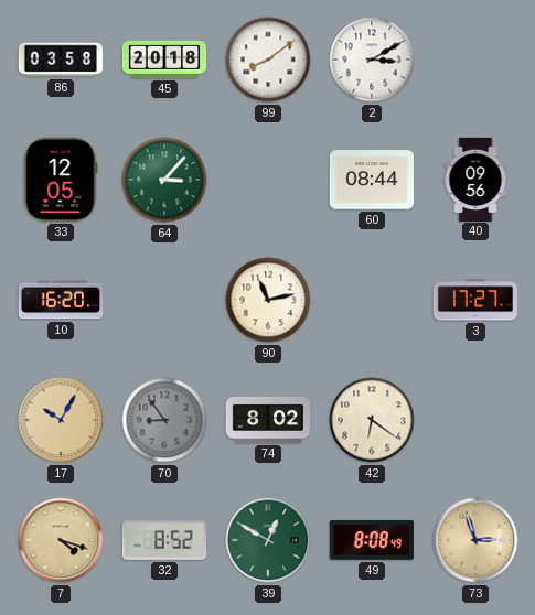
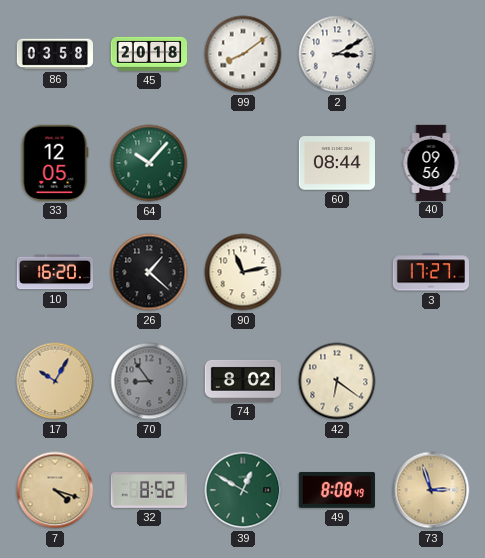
64: 3:07 -> 10:07 (149, 163)
26: none -> 1:22 (149, 272)
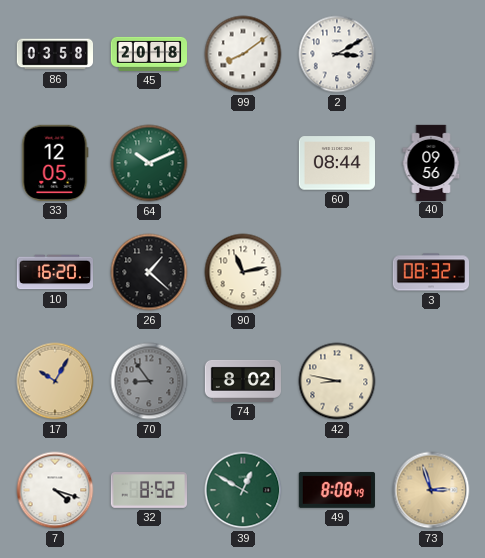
64: 10:07 -> 10:11 (149, 163)
3: 17:27 -> 08:32 (430, 272)
42: 6:21 -> 8:47 (337, 381)
7 dial: champagne -> white (55, 490)
